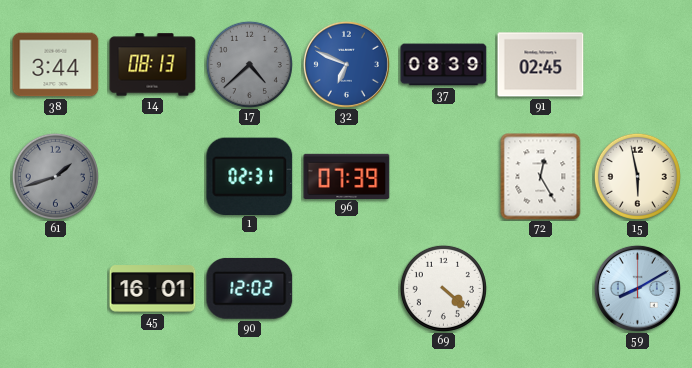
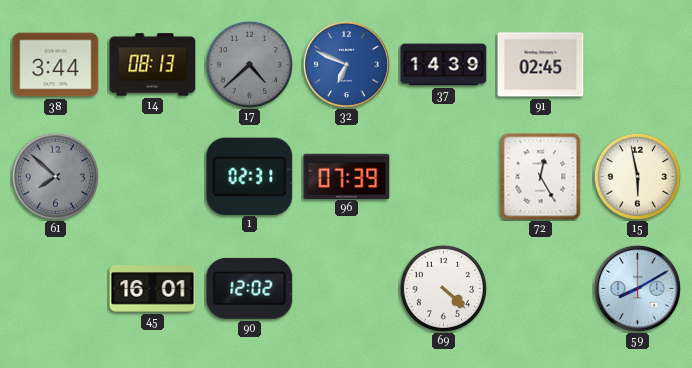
37: 08:39 -> 14:39 (444, 65)
61: 1:42 -> 7:52 (55, 176)
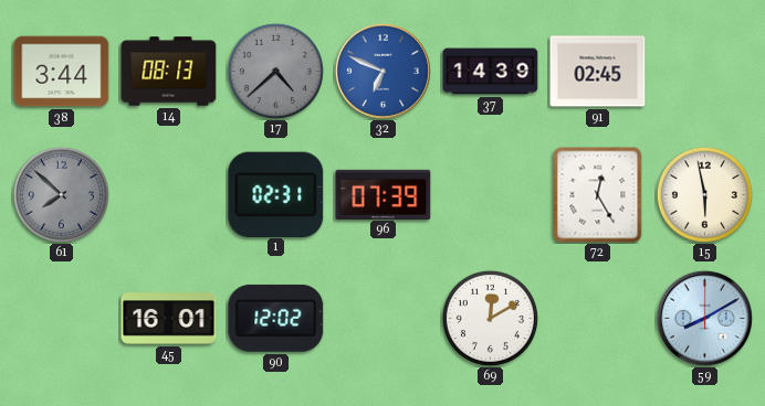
69: 4:22 -> 12:10 (490, 318)
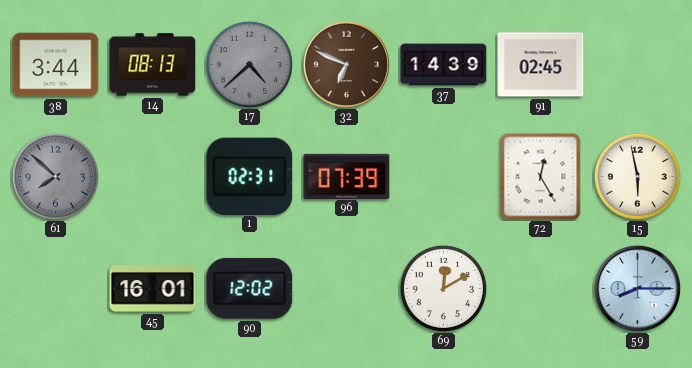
32 dial: blue -> brown (346, 64)
59: 8:10 -> 8:15 (637, 288)
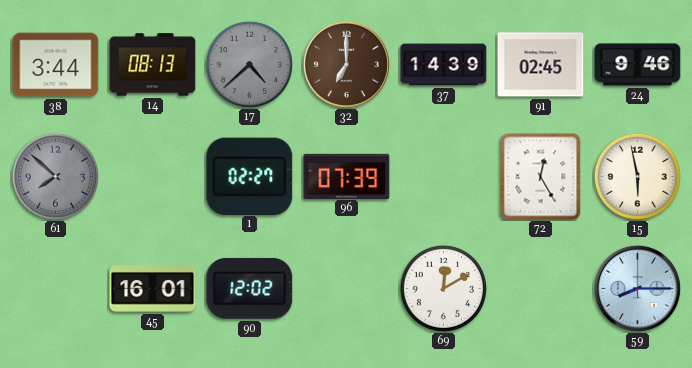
32: 6:49 -> 7:00 (346, 64)
24: none -> 9:46 (638, 65)
1: 02:31 -> 02:27 (250, 176)
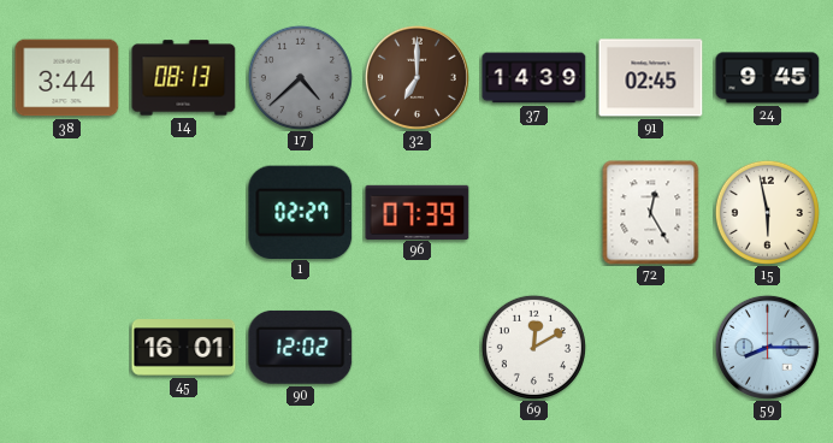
24: 9:46 -> 9:45 (768, 78)
61: 7:52 -> none (55, 176)
